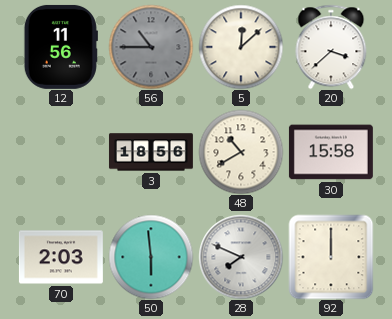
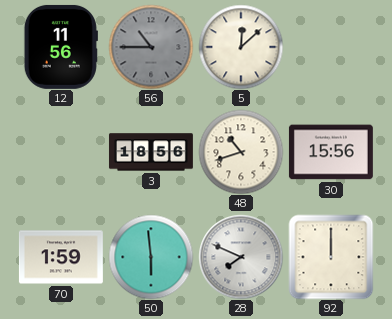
20: 3:38 -> none (331, 47)
48: 10:40 -> 10:42 (241, 152)
30: 15:58 -> 15:56 (331, 152)
70: 2:03 -> 1:59 (61, 257)
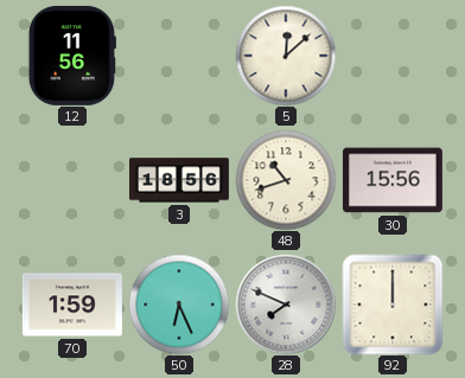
56: 10:45 -> none (151, 47)
50: 5:59 -> 6:26 (179, 305)
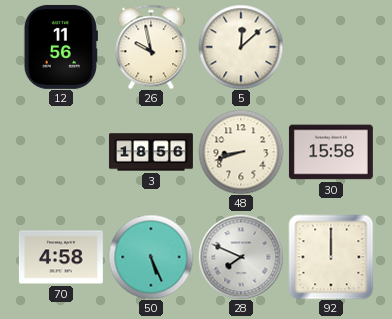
26: none -> 9:58 (151, 47)
48: 10:42 -> 8:42 (241, 152)
30: 15:56 -> 15:58 (331, 152)
70: 1:59 -> 4:58 (61, 257)
50: 6:26 -> 5:26 (151, 257)
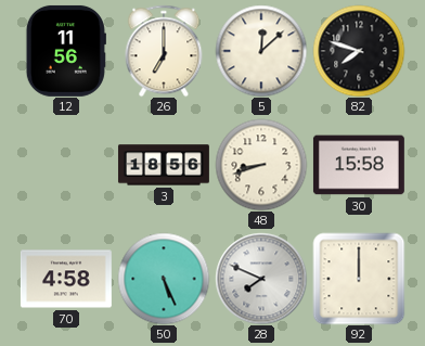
26: 9:58 -> 7:00 (164, 51)
82: none -> 7:48 (359, 51)
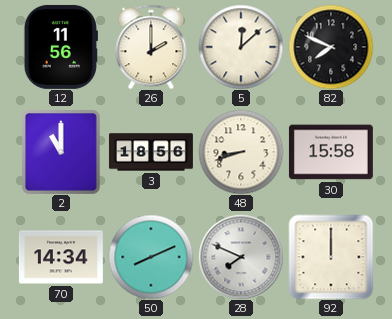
26: 7:00 -> 2:00 (151, 47)
82: 7:48 -> 7:49 (331, 47)
2: none -> 11:00 (62, 152)
70: 4:58 -> 14:34 (61, 257)
50: 5:26 -> 8:11 (151, 257)
